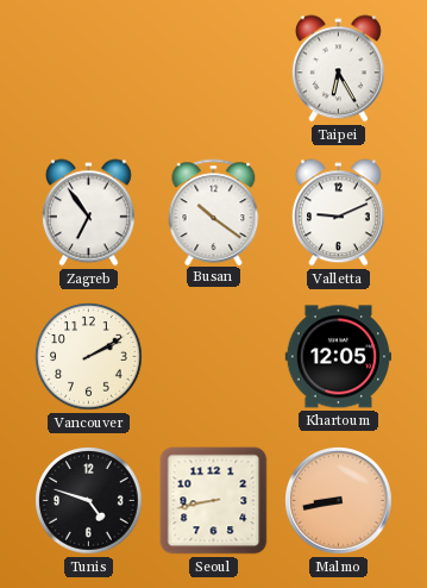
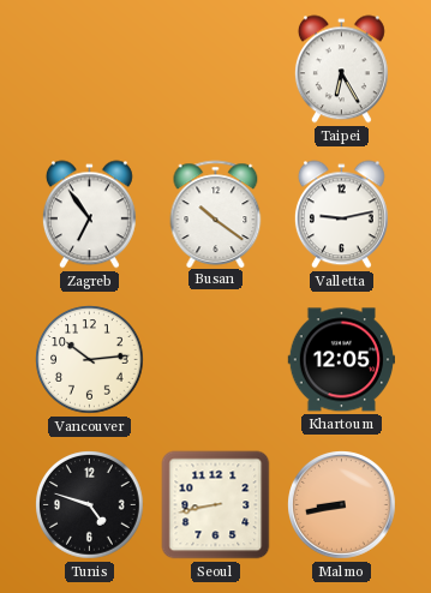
Valletta: 9:11 -> 9:13 (341, 215)
Vancouver: 2:10 -> 10:14 (90, 360)
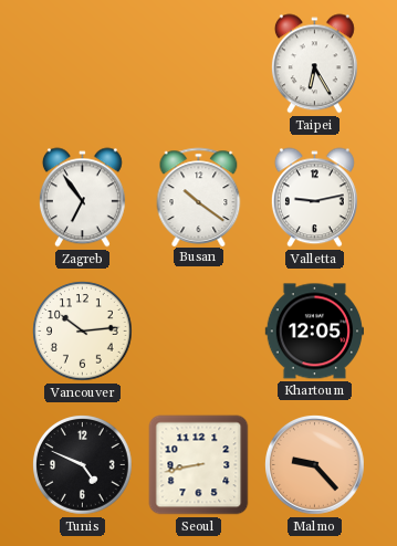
Tunis: 4:48 -> 4:49 (83, 465)
Malmo: 8:43 -> 9:23 (315, 465)
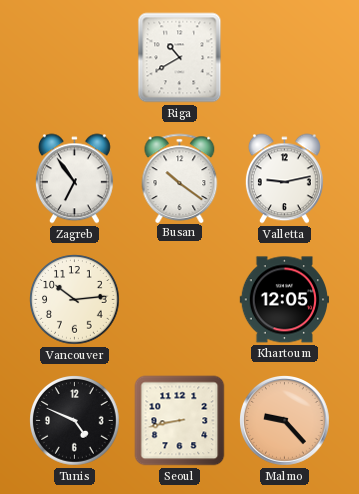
Riga: none -> 10:40 (180, 58)
Taipei: 6:25 -> none (314, 64)
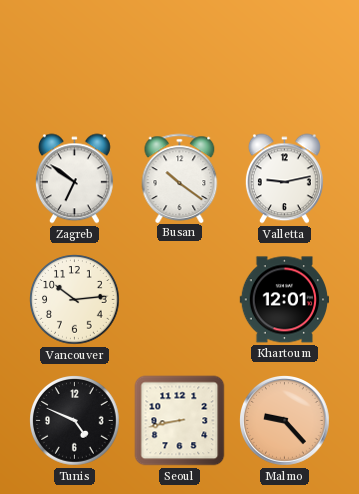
Riga: 10:40 -> none (180, 58)
Zagreb: 6:54 -> 6:51 (74, 179)
Khartoum: 12:05 -> 12:01 (284, 300)
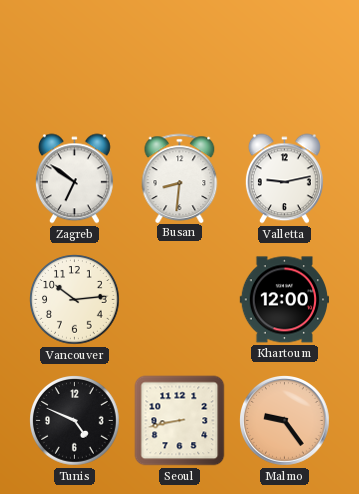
Busan: 10:21 -> 8:31 (180, 178)
Khartoum: 12:01 -> 12:00 (284, 300)
Malmo: 9:23 -> 9:24 (285, 421)
